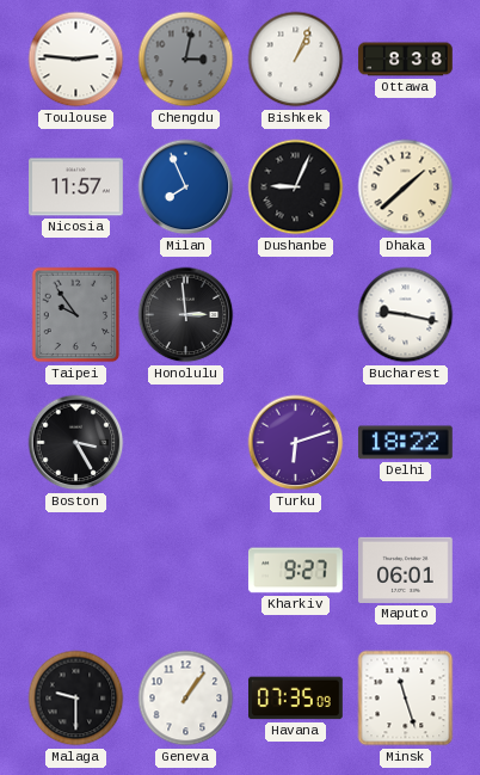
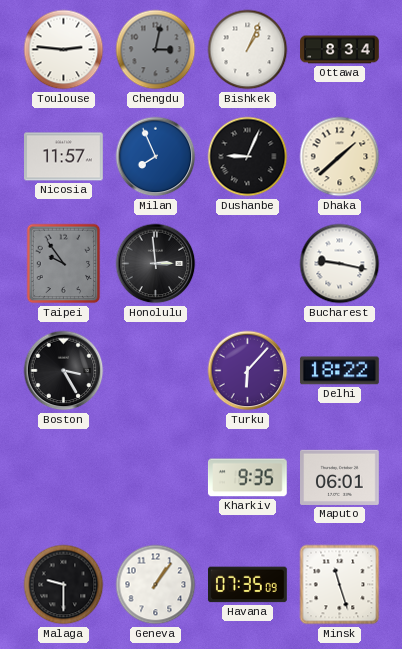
Ottawa: 8:38 -> 8:34 (340, 50)
Turku: 6:12 -> 6:07 (248, 371)
Kharkiv: 9:27 -> 9:35 (247, 478)
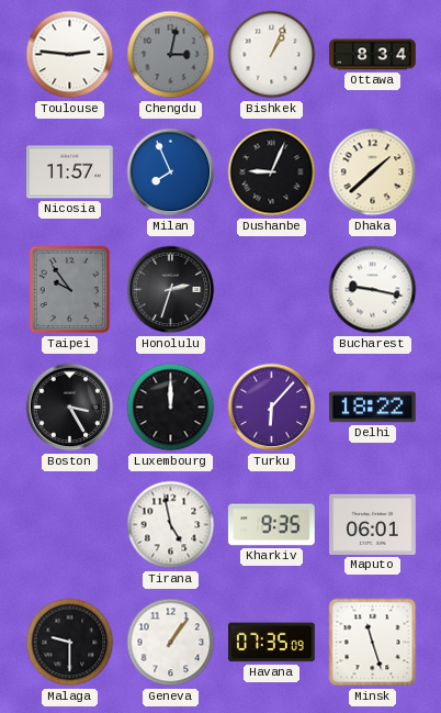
Honolulu: 2:59 -> 2:33 (171, 290)
Luxembourg: none -> 12:00 (171, 408)
Tirana: none -> 4:58 (171, 525)
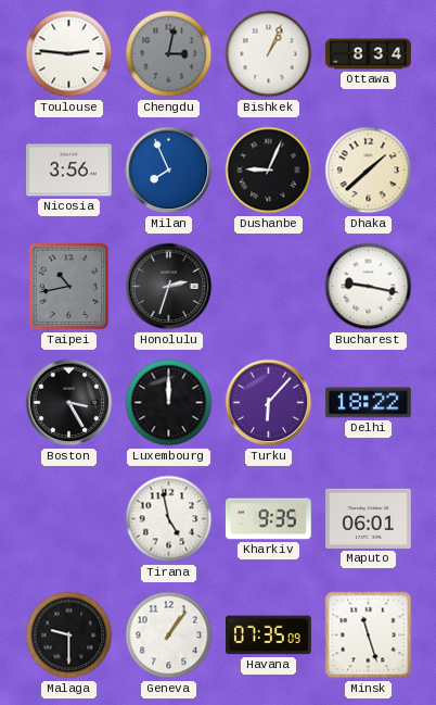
Nicosia: 11:57 -> 3:56 (69, 171)
Taipei: 9:54 -> 10:43 (69, 287)
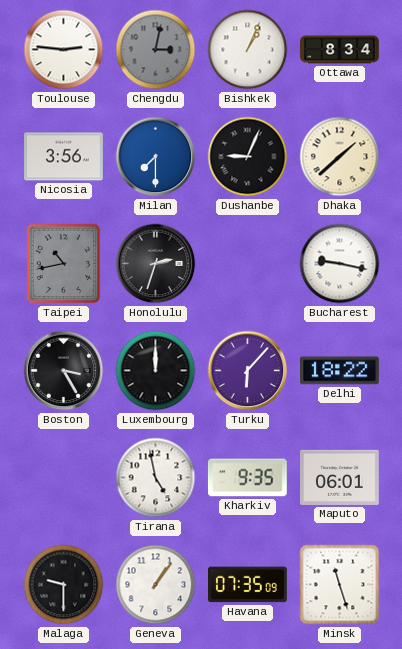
Milan: 7:56 -> 7:30 (156, 157)
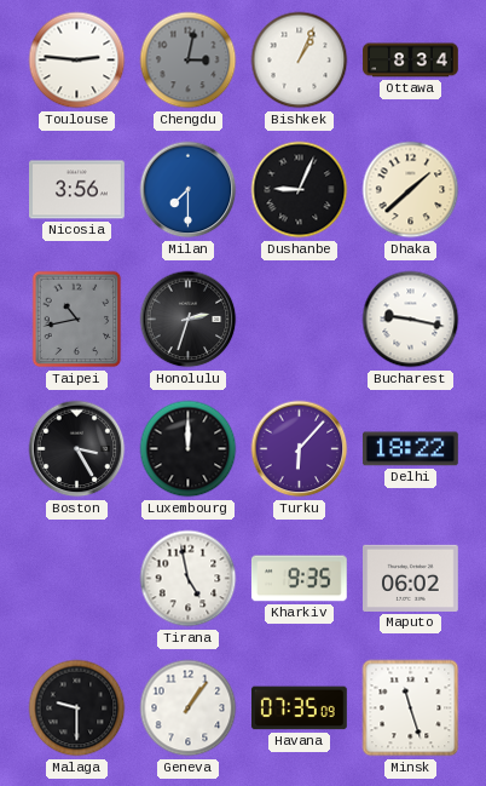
Maputo: 06:01 -> 06:02 (411, 578)
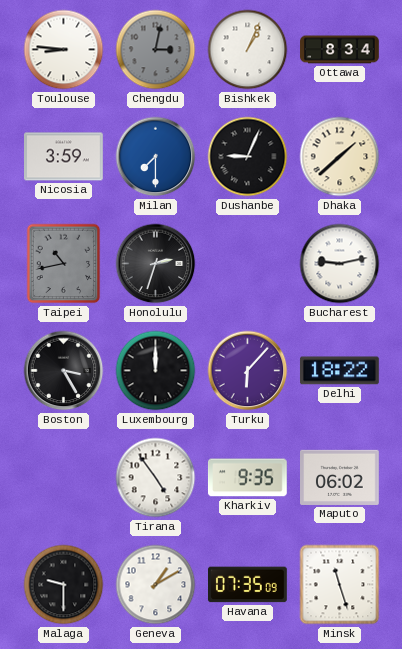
Toulouse: 2:46 -> 8:46 (64, 50)
Nicosia: 3:56 -> 3:59 (64, 157)
Bucharest: 9:17 -> 9:13 (340, 264)
Tirana: 4:58 -> 4:54 (156, 478)
Geneva: 1:06 -> 1:10 (156, 585)
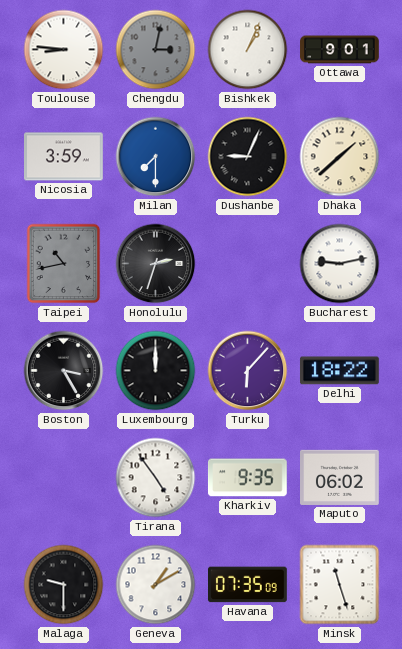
Ottawa: 8:34 -> 9:01 (340, 50)
